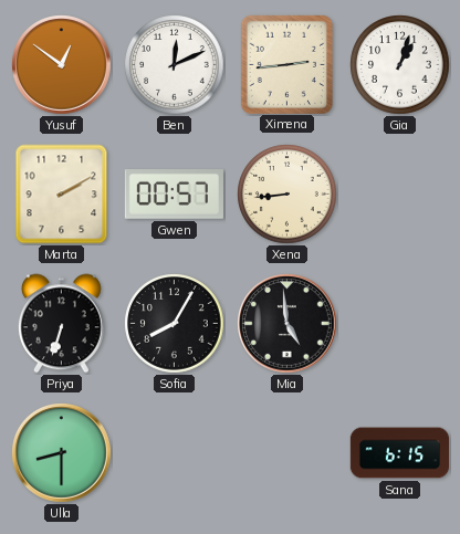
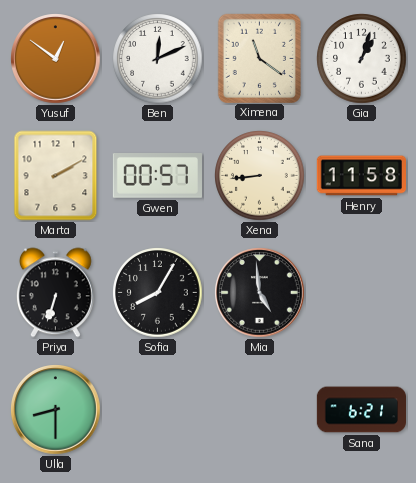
Ximena: 2:44 -> 11:21 (259, 58)
Henry: none -> 11:58 (361, 176)
Sana: 6:15 -> 6:21 (362, 410)
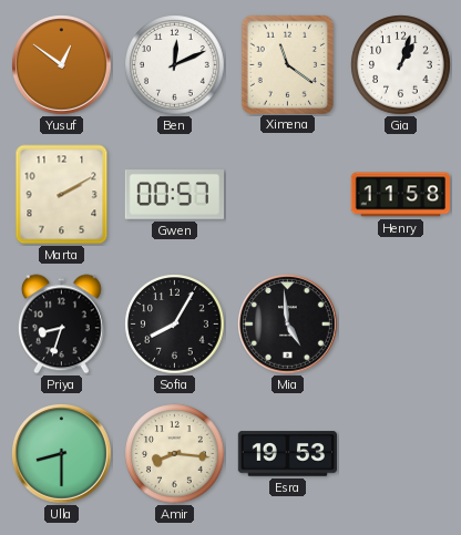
Xena: 8:44 -> none (260, 176)
Priya: 6:33 -> 8:33 (61, 325)
Amir: none -> 8:16 (175, 454)
Esra: none -> 19:53 (287, 454)
Sana: 6:21 -> none (362, 410)
